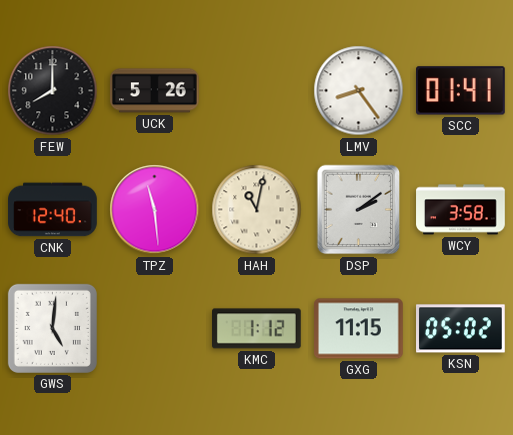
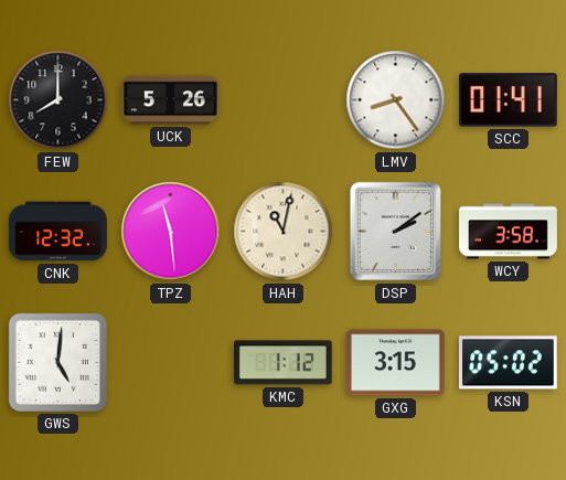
CNK: 12:40 -> 12:32 (58, 232)
GXG: 11:15 -> 3:15 (396, 363)
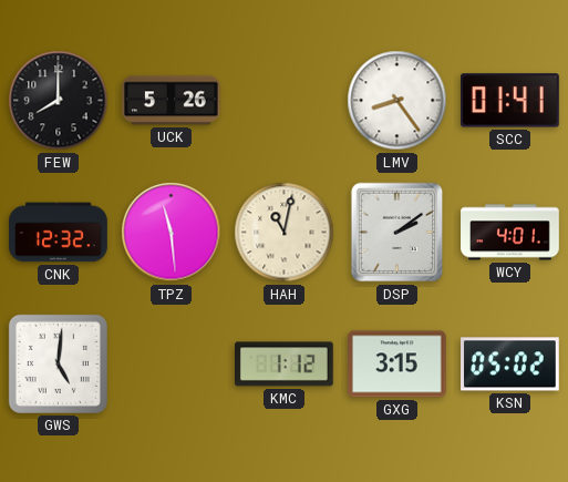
WCY: 3:58 -> 4:01 (510, 233)
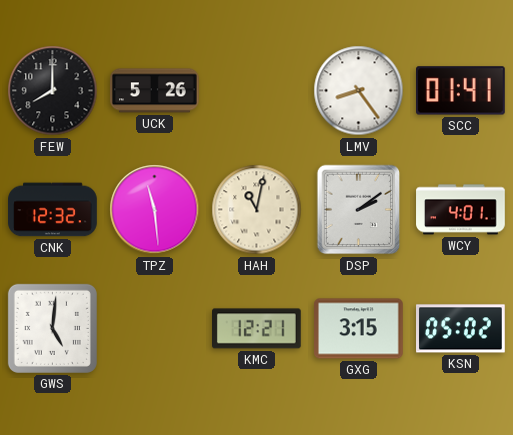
KMC: 1:12 -> 12:21 (257, 329)
